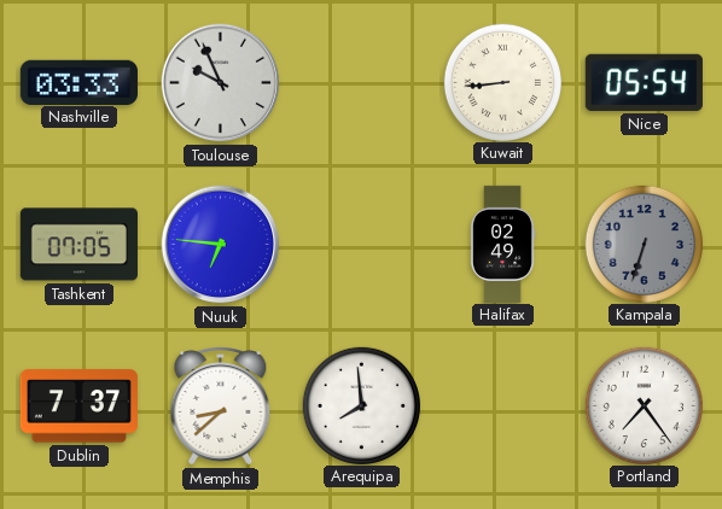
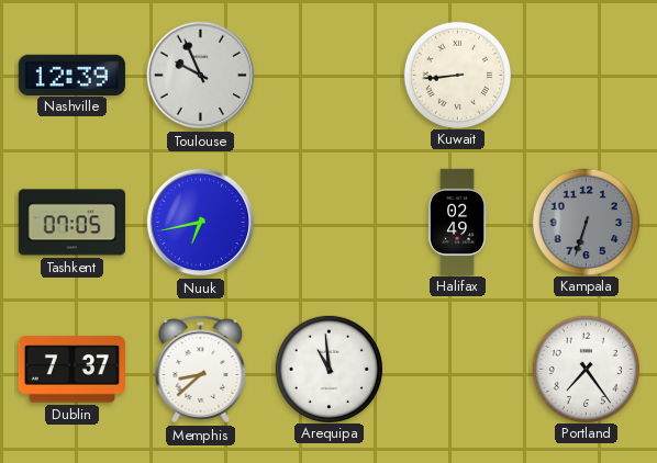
Nashville: 03:33 -> 12:39 (71, 75)
Nice: 05:54 -> none (644, 82)
Nuuk: 6:46 -> 6:43 (201, 223)
Arequipa: 7:59 -> 10:59 (328, 369)
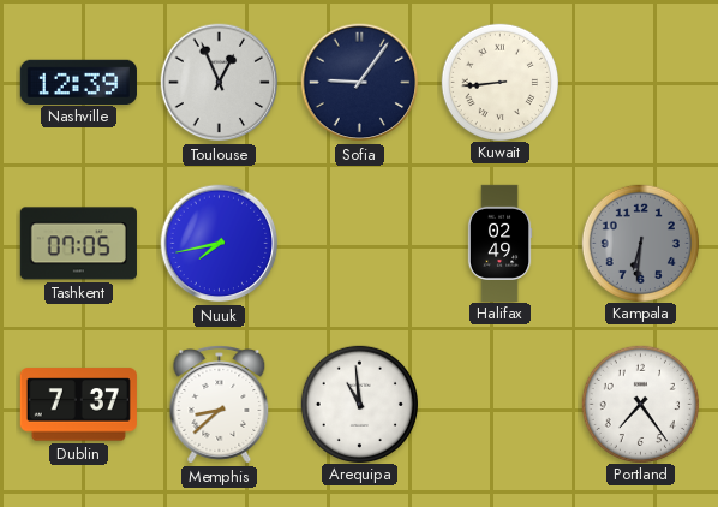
Toulouse: 9:56 -> 12:56 (220, 83)
Sofia: none -> 9:06 (360, 83)
Nuuk: 6:43 -> 7:43 (220, 244)
Kampala: 6:33 -> 6:31 (640, 243)
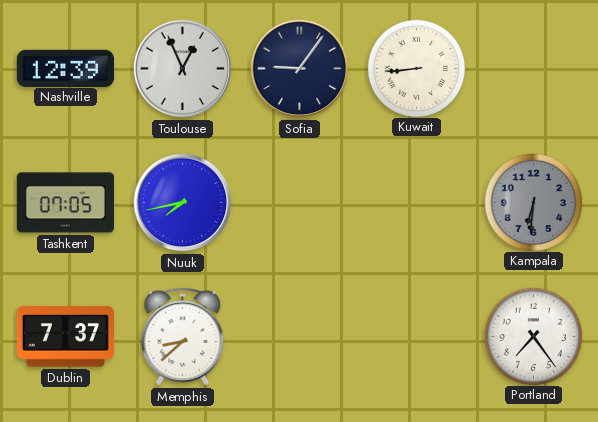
Halifax: 02:49 -> none (499, 243)
Arequipa: 10:59 -> none (359, 404)
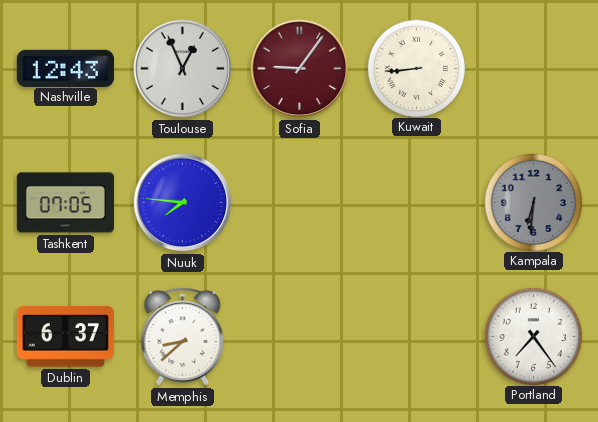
Nashville: 12:39 -> 12:43 (65, 68)
Sofia dial: navy -> burgundy (300, 69)
Nuuk: 7:43 -> 7:46 (183, 203)
Dublin: 7:37 -> 6:37 (65, 337)
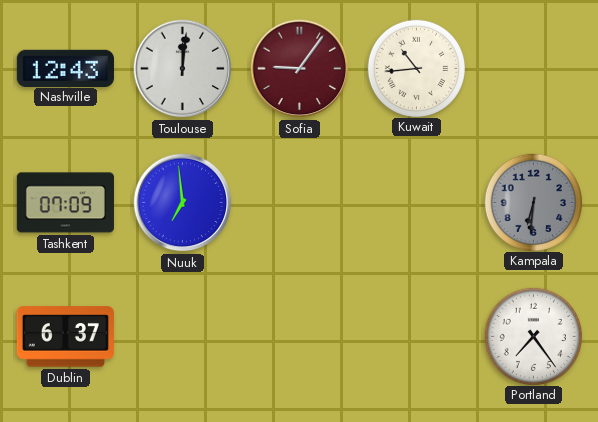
Toulouse: 12:56 -> 12:01 (183, 69)
Kuwait: 8:44 -> 10:44 (416, 68)
Tashkent: 07:05 -> 07:09 (65, 203)
Nuuk: 7:46 -> 6:59 (183, 203)
Memphis: 8:38 -> none (183, 337)
